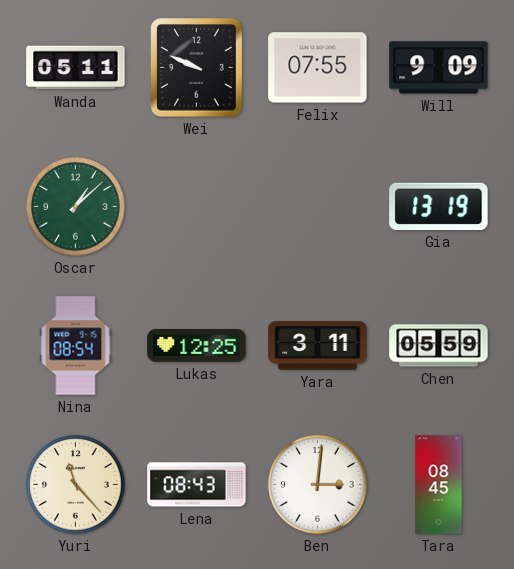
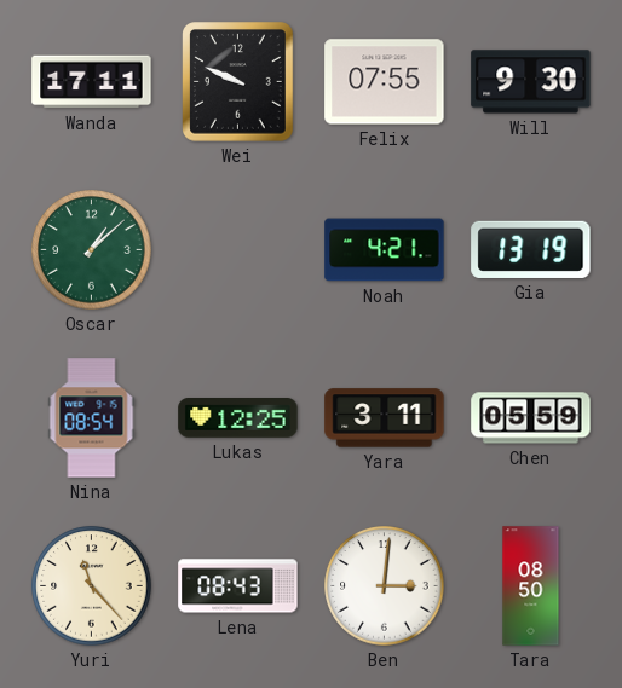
Wanda: 05:11 -> 17:11 (92, 82)
Will: 9:09 -> 9:30 (531, 82)
Noah: none -> 4:21 (385, 250)
Tara: 08:45 -> 08:50 (531, 586)
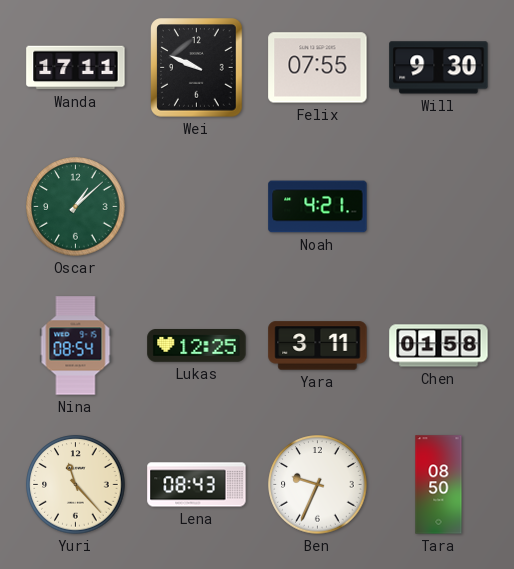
Gia: 13:19 -> none (531, 249)
Chen: 05:59 -> 01:58 (439, 346)
Ben: 3:01 -> 9:34 (318, 485)
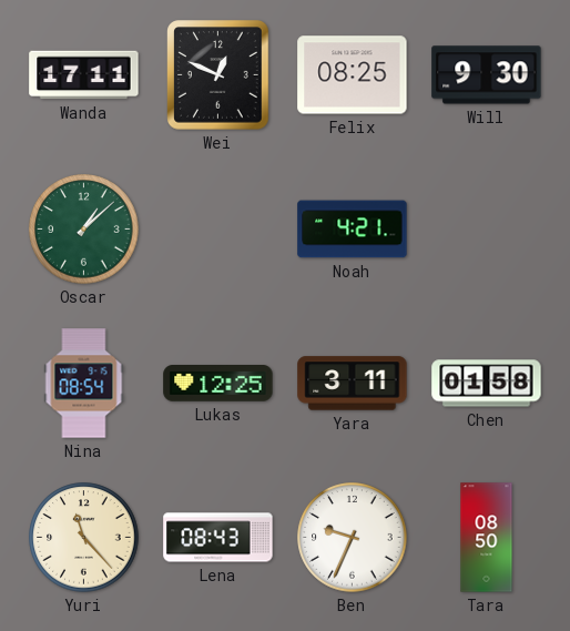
Wei: 9:49 -> 12:49 (218, 75)
Felix: 07:55 -> 08:25 (353, 75)
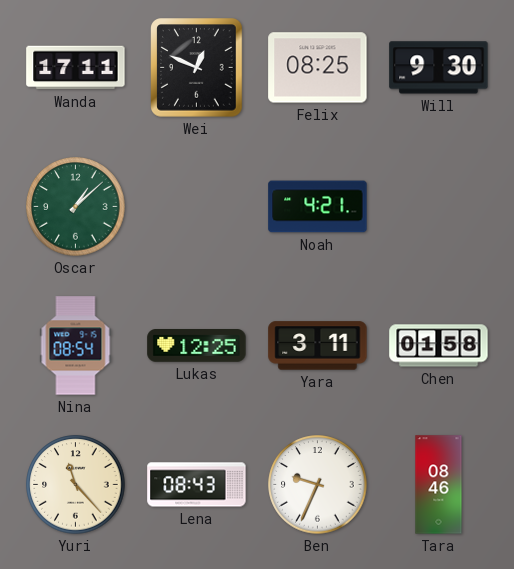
Tara: 08:50 -> 08:46 (439, 485)
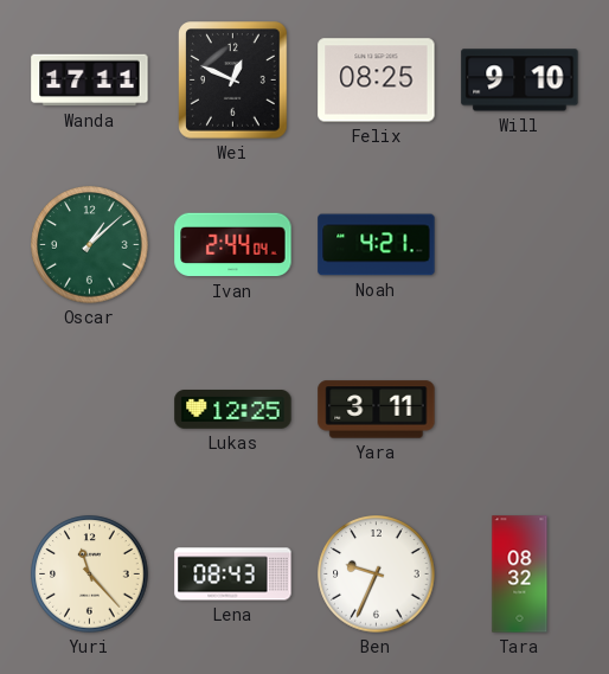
Will: 9:30 -> 9:10 (520, 81)
Ivan: none -> 2:44 (233, 245)
Nina: 08:54 -> none (76, 346)
Chen: 01:58 -> none (439, 346)
Tara: 08:46 -> 08:32 (520, 574)
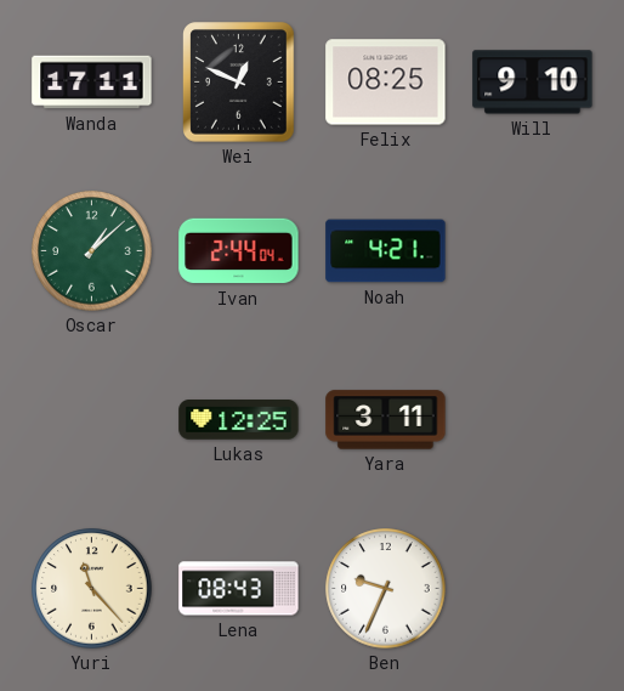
Tara: 08:32 -> none (520, 574)
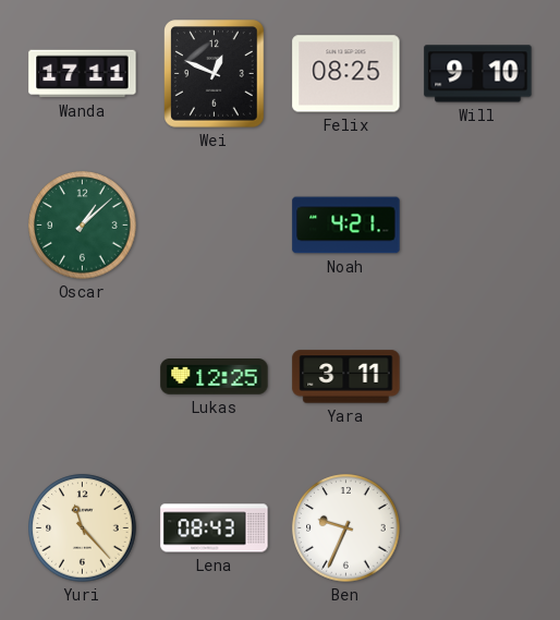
Ivan: 2:44 -> none (239, 251)
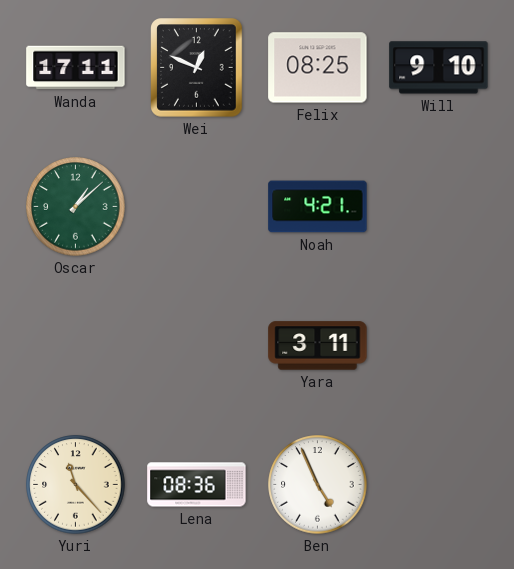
Lukas: 12:25 -> none (215, 377)
Lena: 08:43 -> 08:36 (197, 485)
Ben: 9:34 -> 4:56 (318, 485)
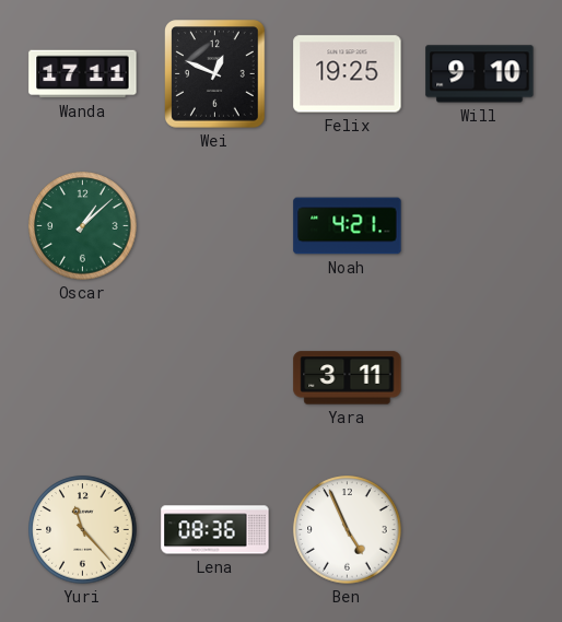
Felix: 08:25 -> 19:25 (348, 74)
